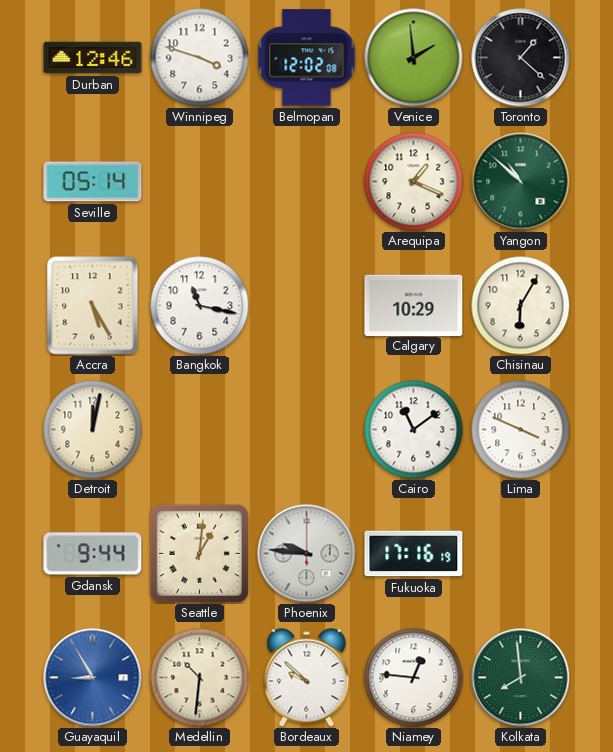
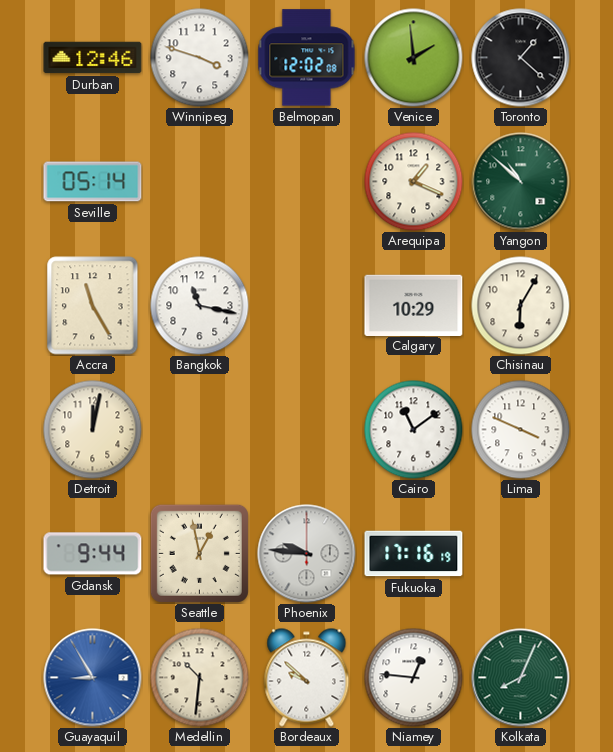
Accra: 5:25 -> 11:25 (93, 306)
Seattle: 1:01 -> 12:58 (199, 553)
Kolkata: 7:59 -> 8:04 (521, 678)
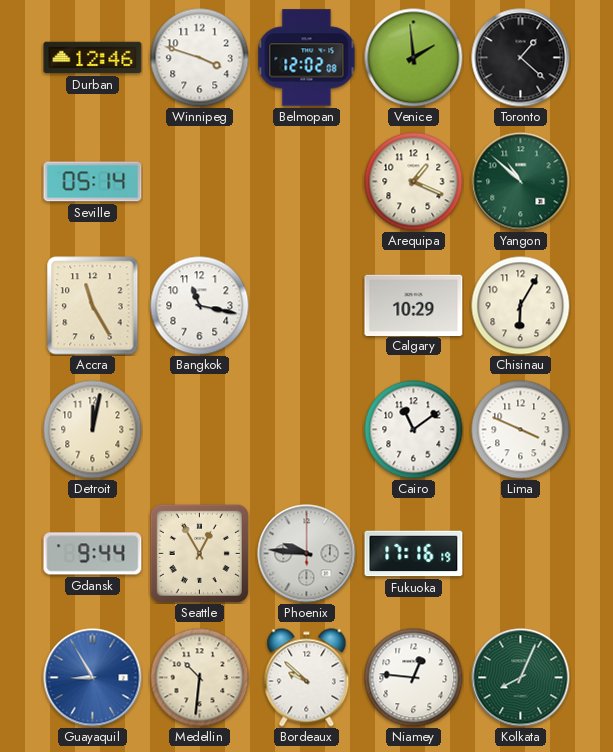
Seattle: 12:58 -> 12:55 (199, 553)
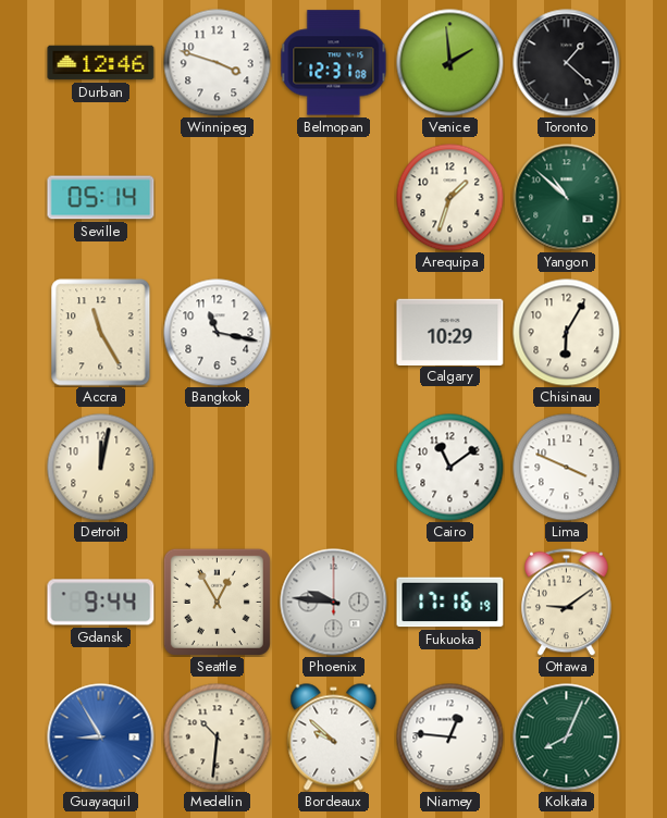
Belmopan: 12:02 -> 12:31 (334, 63)
Arequipa: 1:19 -> 1:33 (450, 198)
Ottawa: none -> 9:09 (567, 602)
